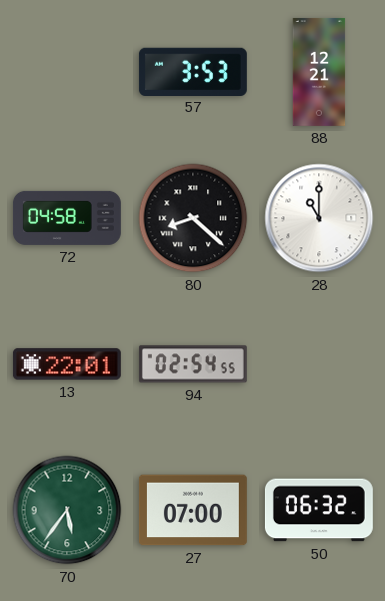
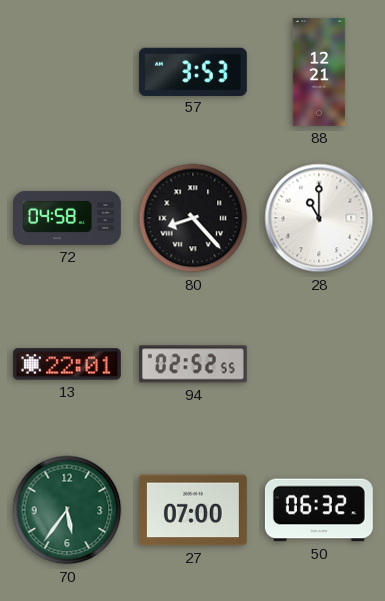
80: 8:22 -> 8:23 (193, 218)
94: 02:54 -> 02:52 (193, 364)
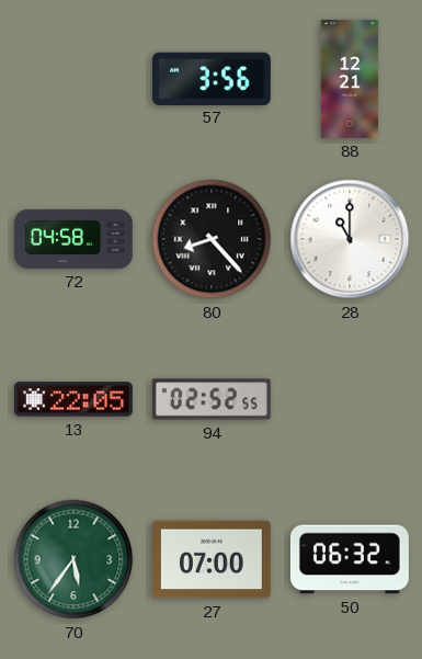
57: 3:53 -> 3:56 (212, 78)
13: 22:01 -> 22:05 (73, 399)
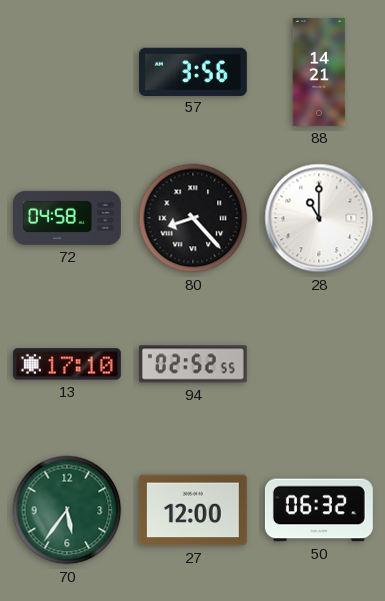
88: 12:21 -> 14:21 (319, 72)
13: 22:05 -> 17:10 (67, 364)
27: 07:00 -> 12:00 (193, 510)
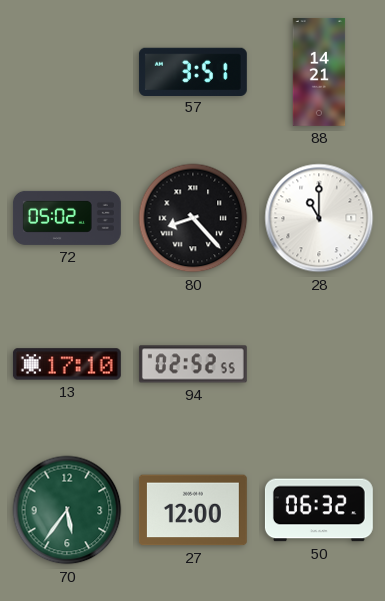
57: 3:56 -> 3:51 (193, 71)
72: 04:58 -> 05:02 (67, 218)
